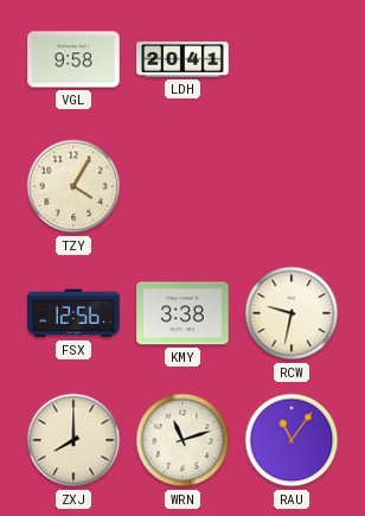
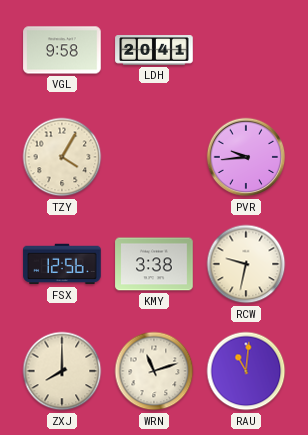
PVR: none -> 9:44 (246, 157)
RAU: 11:06 -> 11:01 (246, 371)
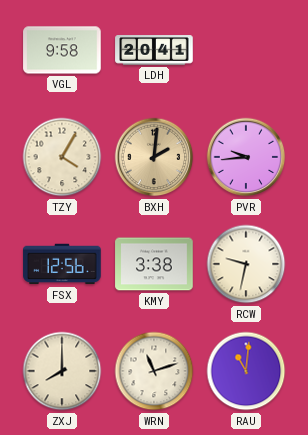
BXH: none -> 2:01 (154, 157)
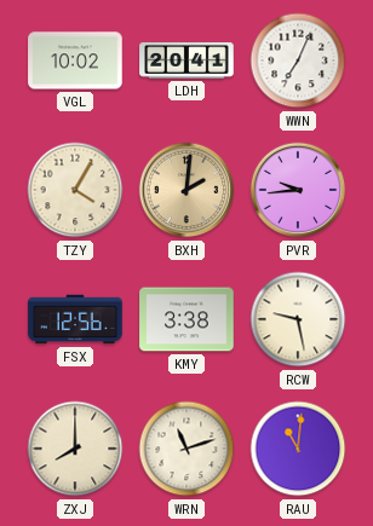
VGL: 9:58 -> 10:02 (75, 60)
WWN: none -> 7:04 (298, 60)
RCW: 9:32 -> 9:28 (298, 319)
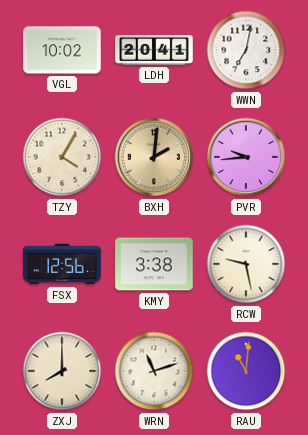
WWN: 7:04 -> 7:02 (246, 50)
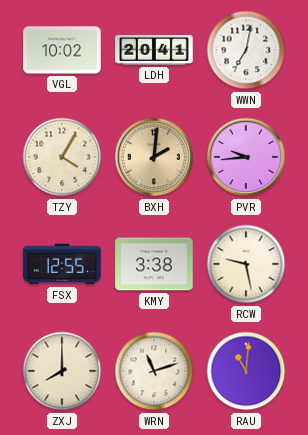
FSX: 12:56 -> 12:55 (62, 264)
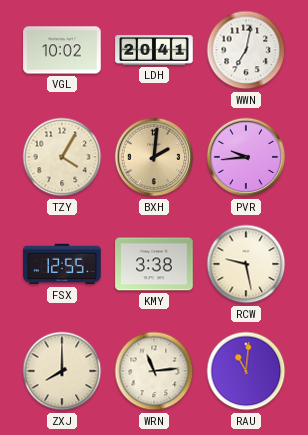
WRN: 11:12 -> 11:14 (154, 371)
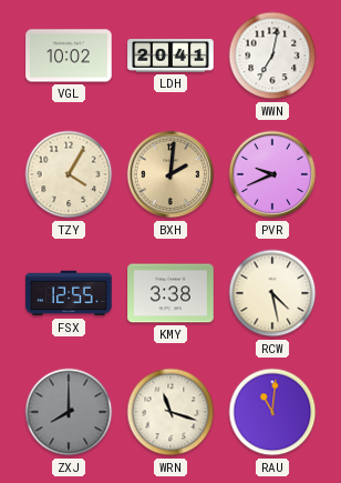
PVR: 9:44 -> 9:41 (272, 174)
RCW: 9:28 -> 4:28 (272, 293)
ZXJ dial: cream -> grey (69, 412)
WRN: 11:14 -> 11:18 (170, 412)
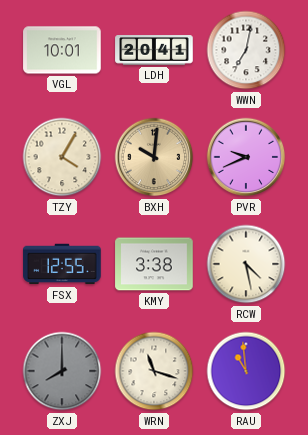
VGL: 10:02 -> 10:01 (62, 50)
BXH: 2:01 -> 10:01 (154, 157)
RAU: 11:01 -> 10:59 (246, 371)
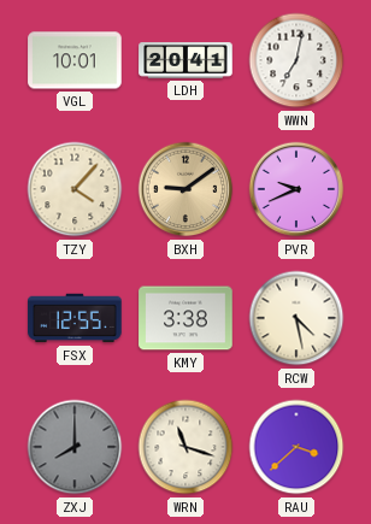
TZY: 4:05 -> 4:07 (75, 189)
BXH: 10:01 -> 9:09 (185, 189)
RAU: 10:59 -> 3:38 (296, 447)
